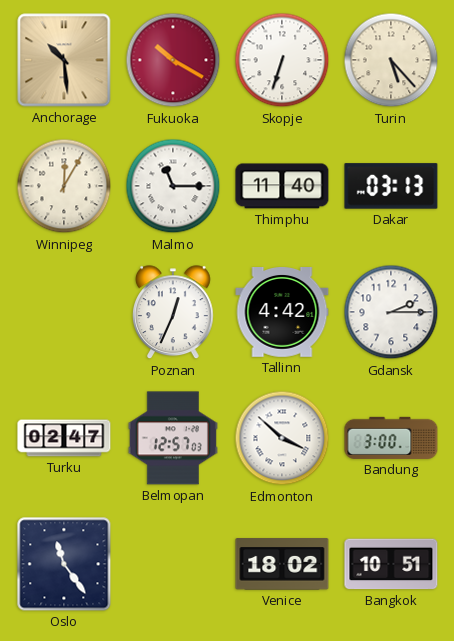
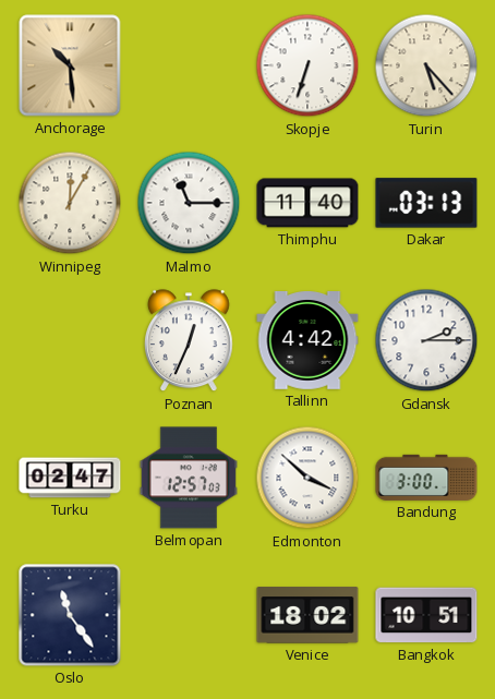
Fukuoka: 10:20 -> none (173, 60)
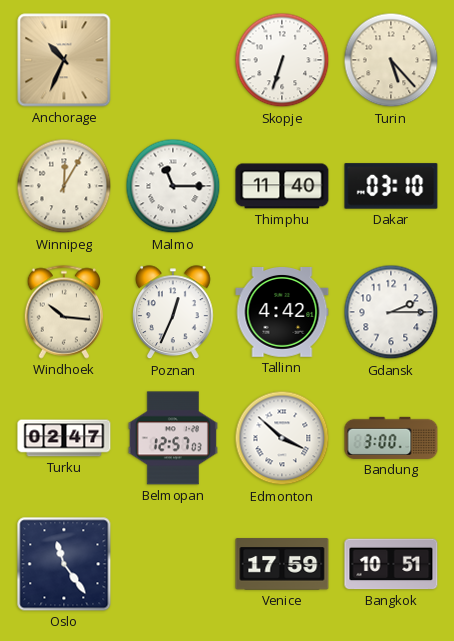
Anchorage: 10:29 -> 10:34 (64, 60)
Dakar: 03:13 -> 03:10 (391, 186)
Windhoek: none -> 10:16 (63, 312)
Venice: 18:02 -> 17:59 (282, 564)
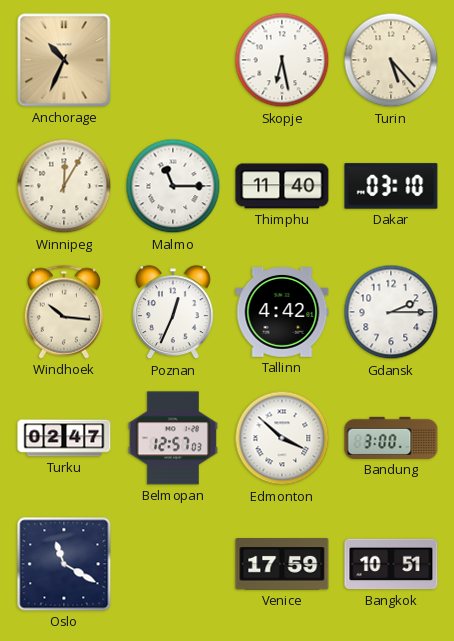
Skopje: 6:33 -> 6:28 (282, 60)
Oslo: 11:24 -> 11:20 (64, 564)
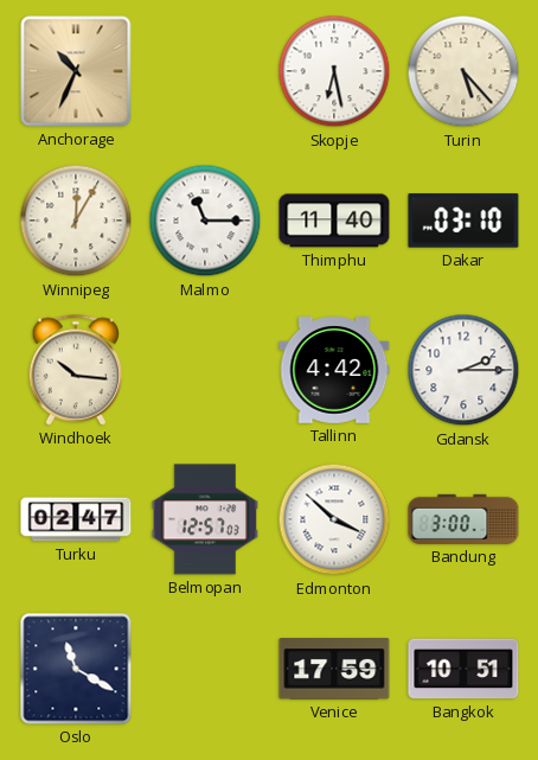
Poznan: 12:34 -> none (173, 313)
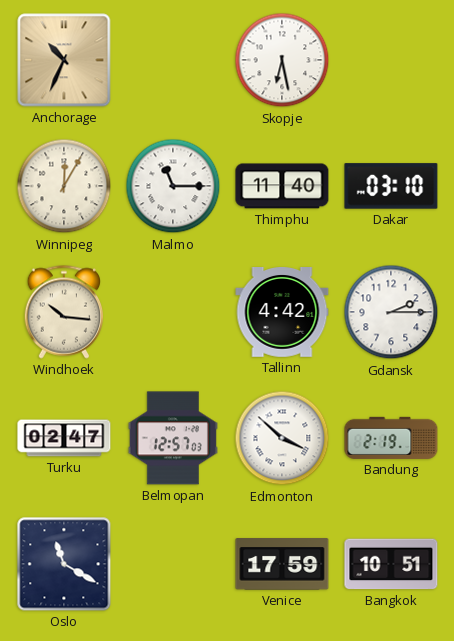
Turin: 5:23 -> none (463, 71)
Bandung: 3:00 -> 2:19 (391, 438)
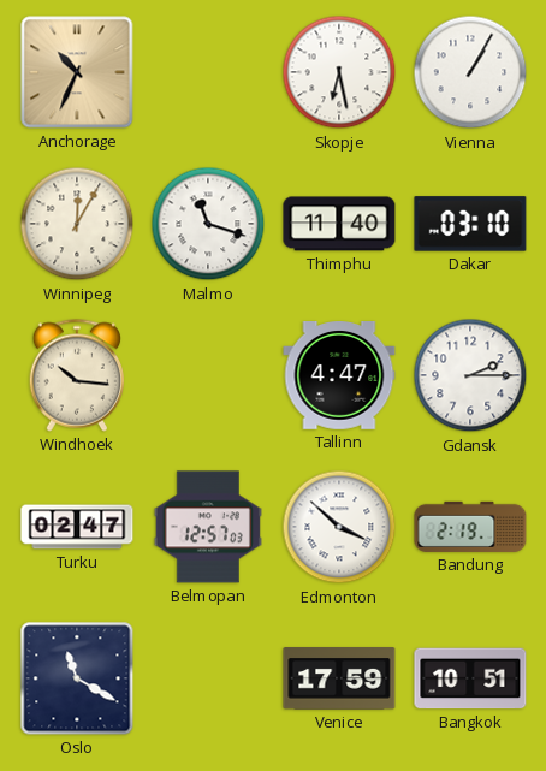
Vienna: none -> 1:05 (470, 72)
Malmo: 11:15 -> 11:18 (208, 224)
Tallinn: 4:42 -> 4:47 (339, 376)
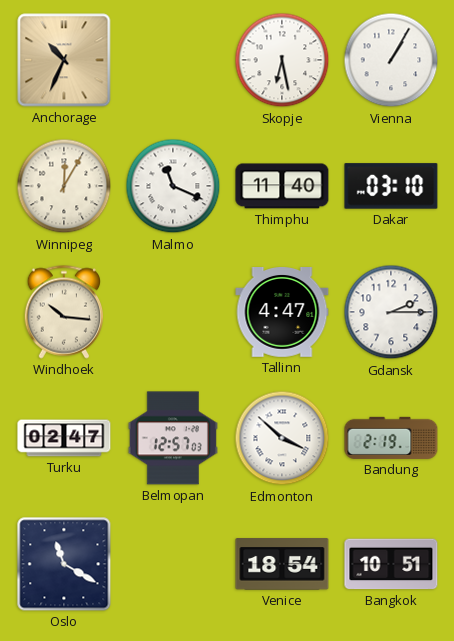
Malmo: 11:18 -> 11:19 (173, 186)
Venice: 17:59 -> 18:54 (282, 564)
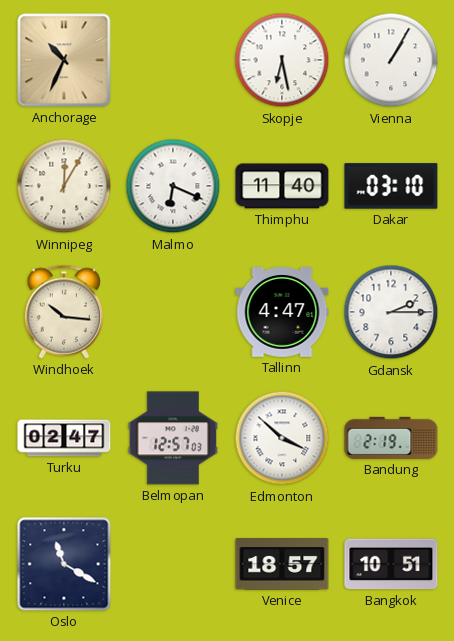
Malmo: 11:19 -> 6:19 (173, 186)
Venice: 18:54 -> 18:57 (282, 564)
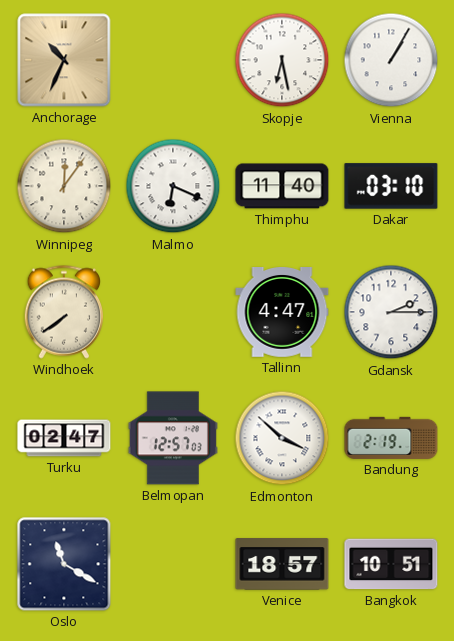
Winnipeg: 12:05 -> 12:06 (64, 186)
Windhoek: 10:16 -> 7:39 (63, 312)
